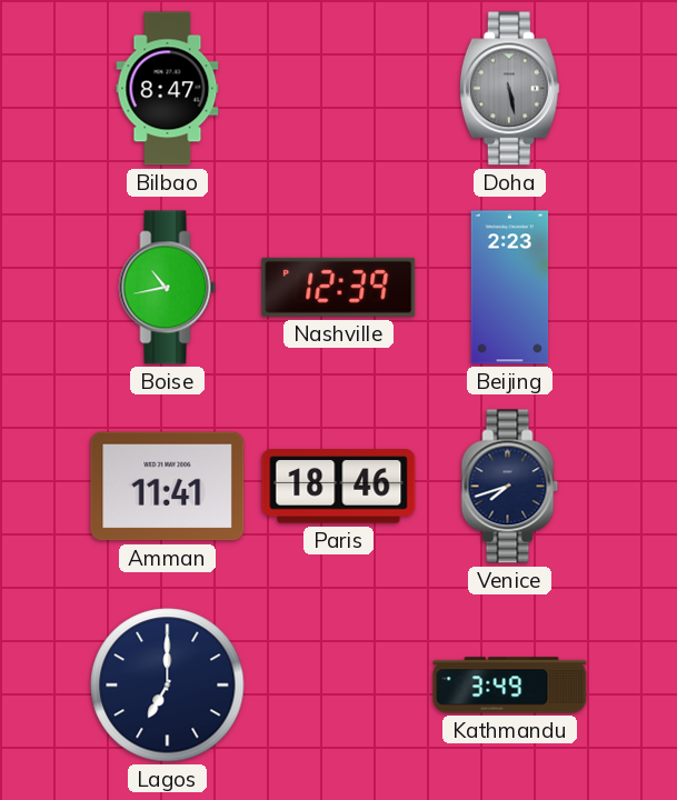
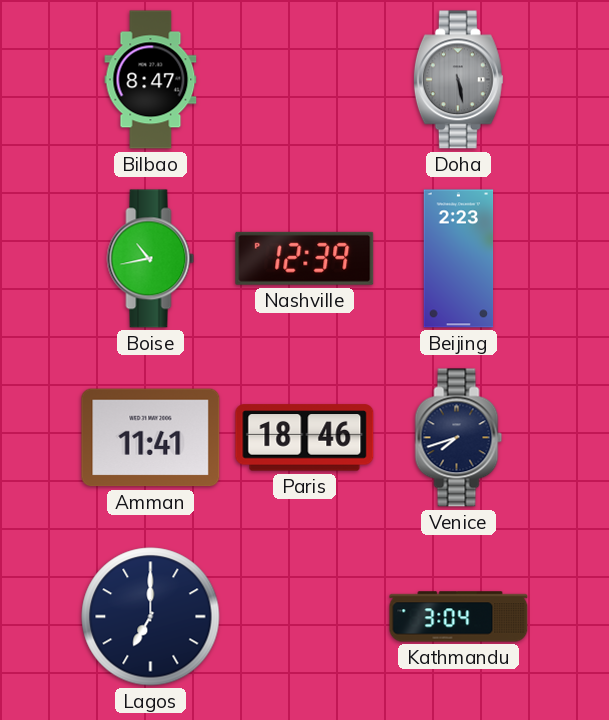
Kathmandu: 3:49 -> 3:04 (459, 617)
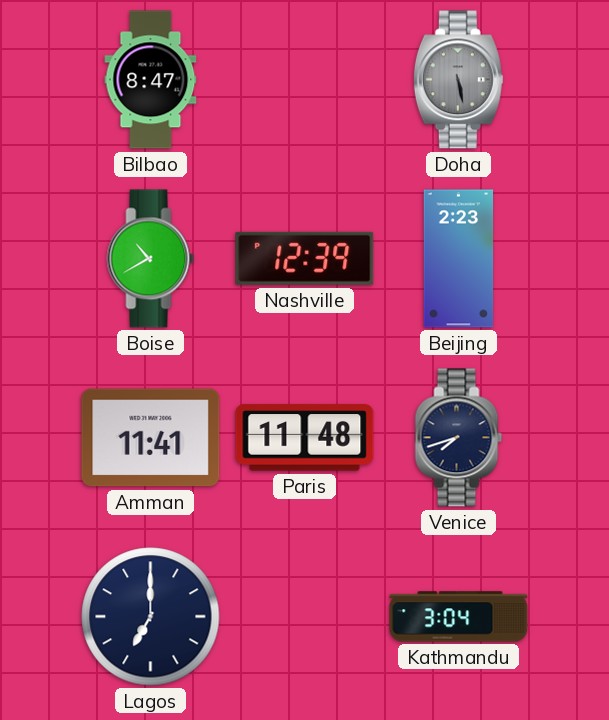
Boise: 10:43 -> 10:40 (151, 259)
Paris: 18:46 -> 11:48 (305, 438)
